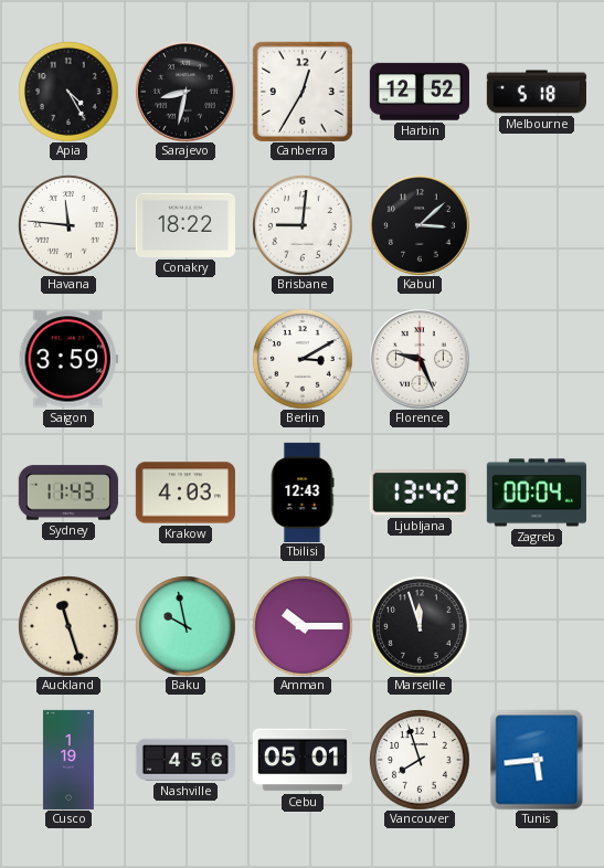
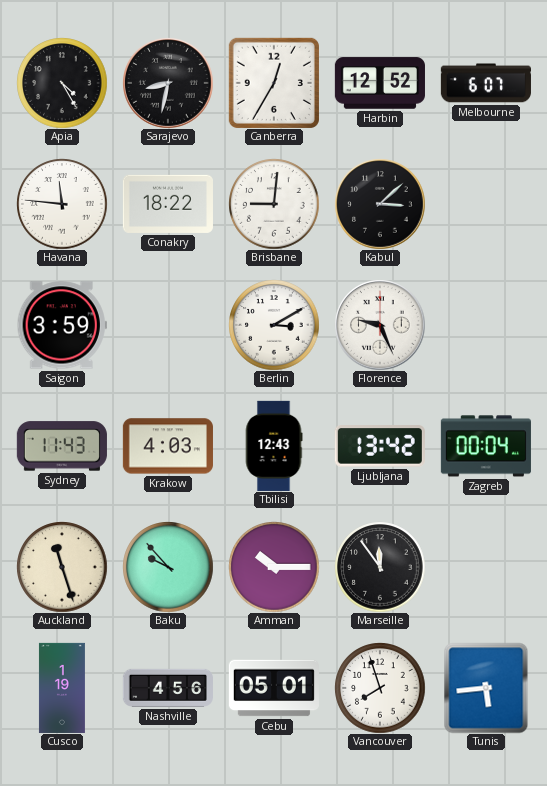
Melbourne: 5:18 -> 6:07 (486, 83)
Baku: 9:58 -> 9:53 (168, 567)
Marseille: 11:57 -> 11:54 (380, 567)
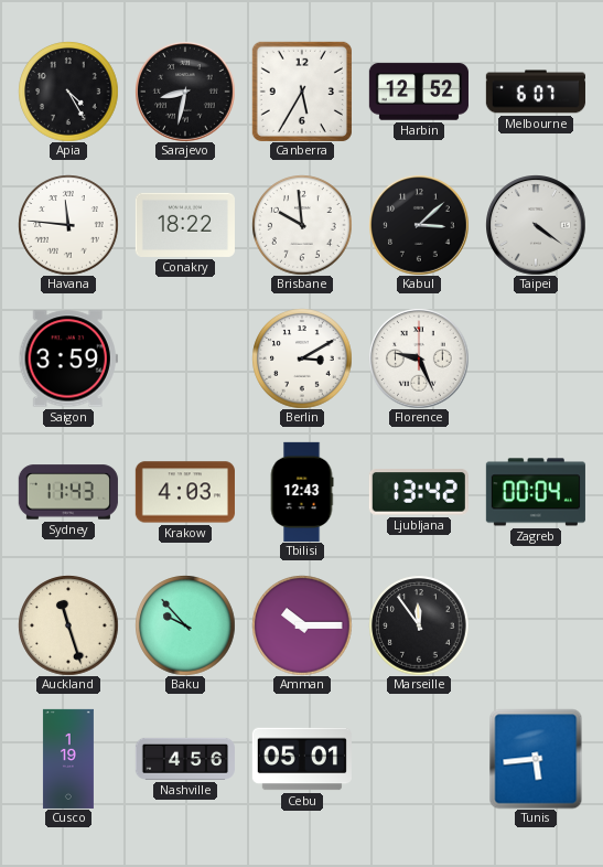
Canberra: 12:35 -> 5:35 (302, 92)
Brisbane: 9:01 -> 9:59 (302, 225)
Taipei: none -> 4:21 (536, 225)
Vancouver: 7:57 -> none (380, 688)
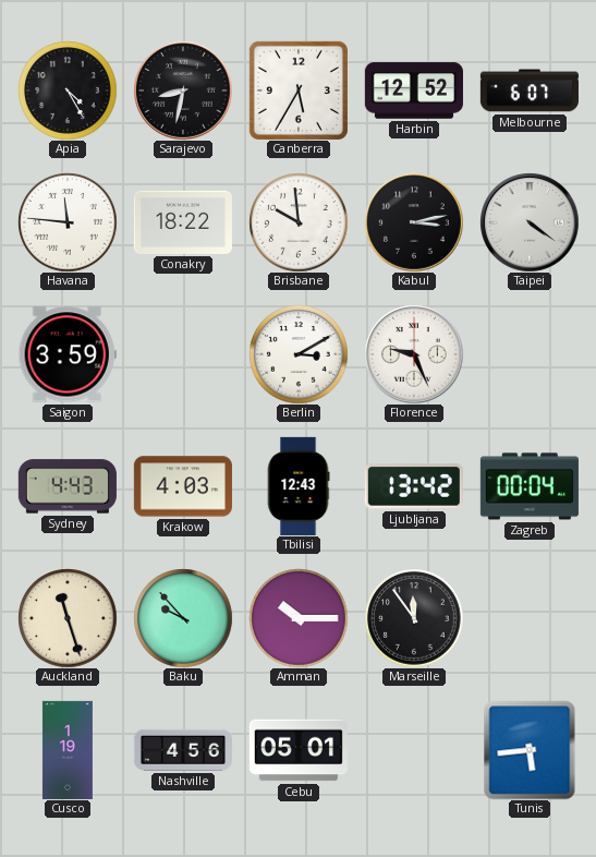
Kabul: 3:08 -> 3:13 (414, 222)
Sydney: 11:43 -> 4:43 (68, 486)
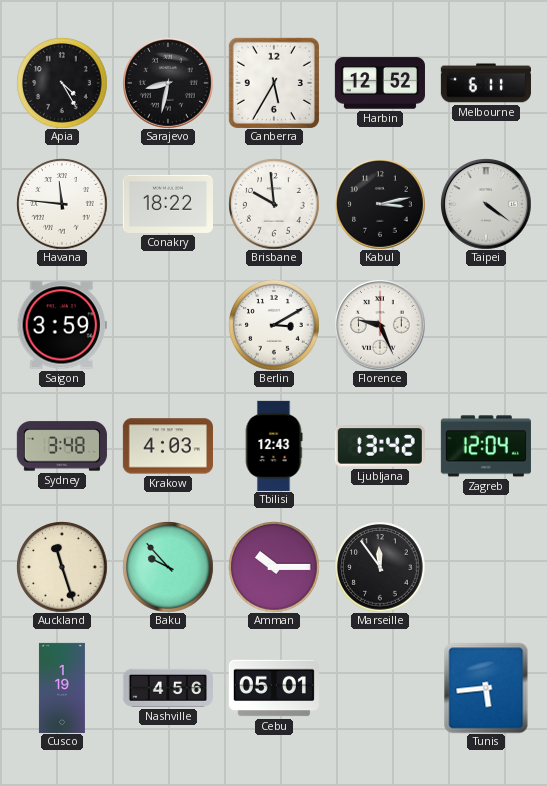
Melbourne: 6:07 -> 6:11 (486, 83)
Sydney: 4:43 -> 3:48 (62, 446)
Zagreb: 00:04 -> 12:04 (486, 446)
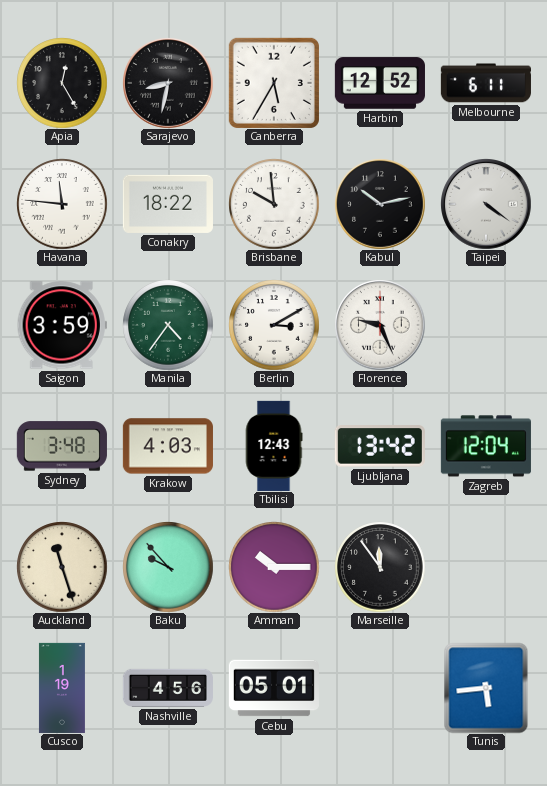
Apia: 4:25 -> 12:25 (62, 83)
Kabul: 3:13 -> 10:13 (380, 204)
Manila: none -> 4:36 (168, 325)
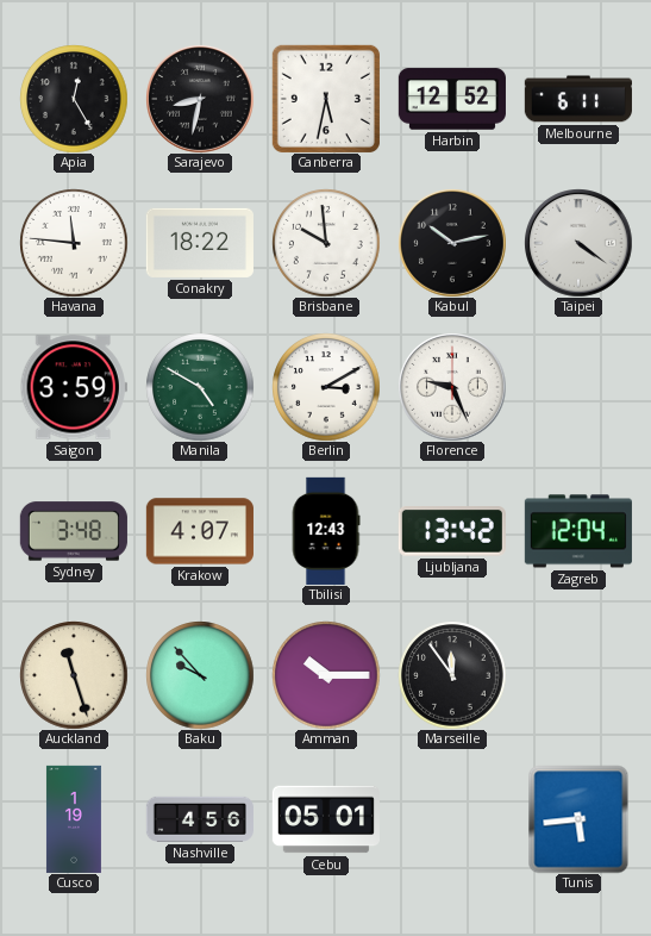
Canberra: 5:35 -> 5:32 (326, 99)
Manila: 4:36 -> 4:50 (200, 387)
Krakow: 4:03 -> 4:07 (200, 531)
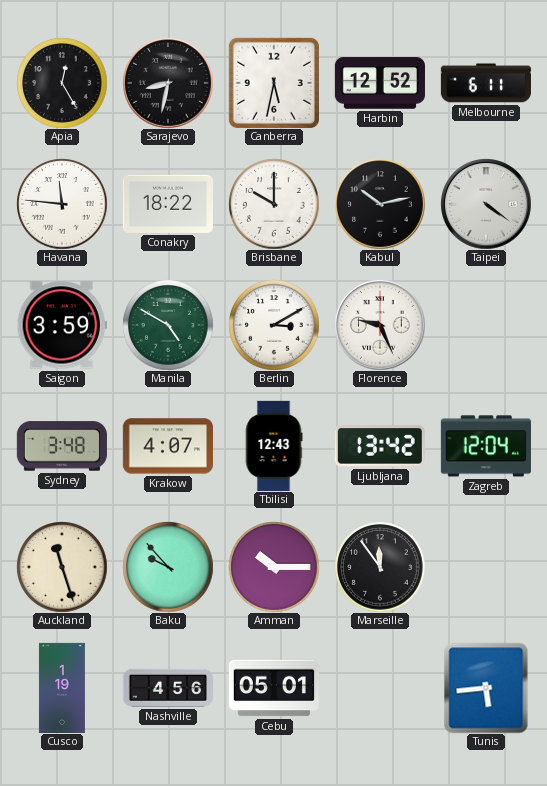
Brisbane: 9:59 -> 10:00 (274, 204)
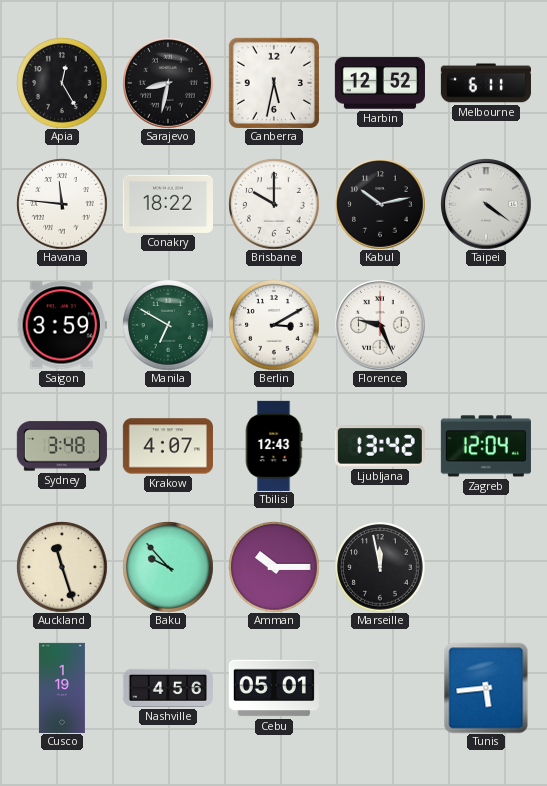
Manila: 4:50 -> 6:50 (168, 325)
Marseille: 11:54 -> 11:58 (380, 567)
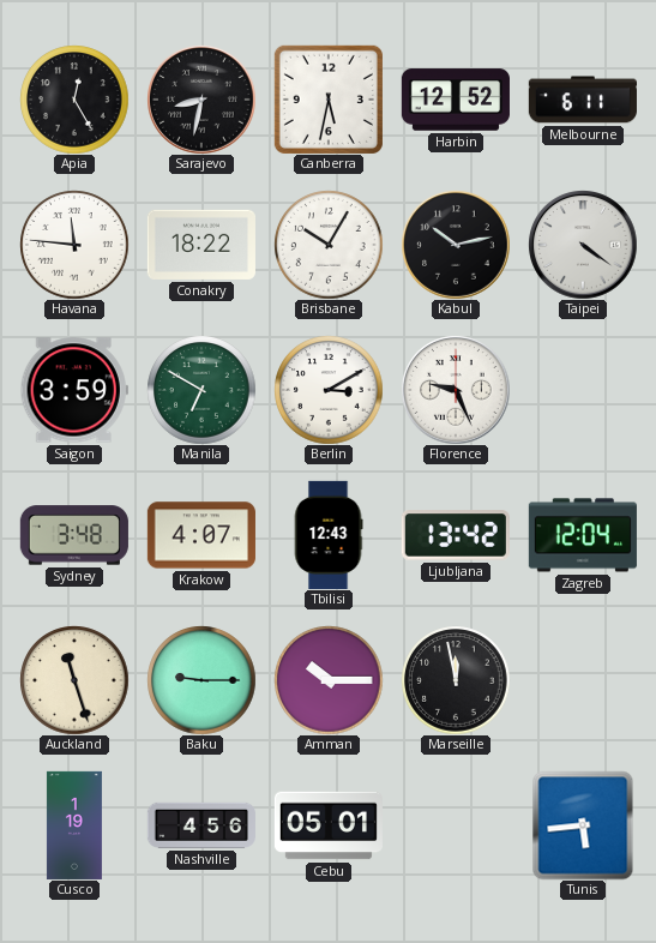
Brisbane: 10:00 -> 10:05 (329, 245)
Baku: 9:53 -> 9:15 (201, 680)
